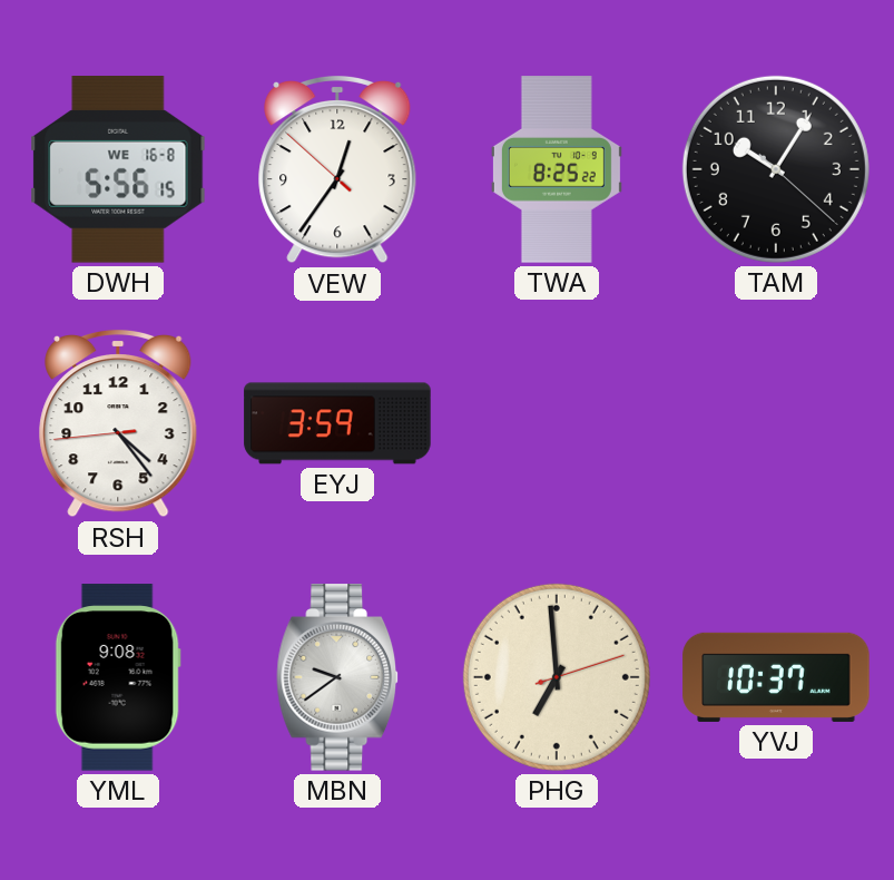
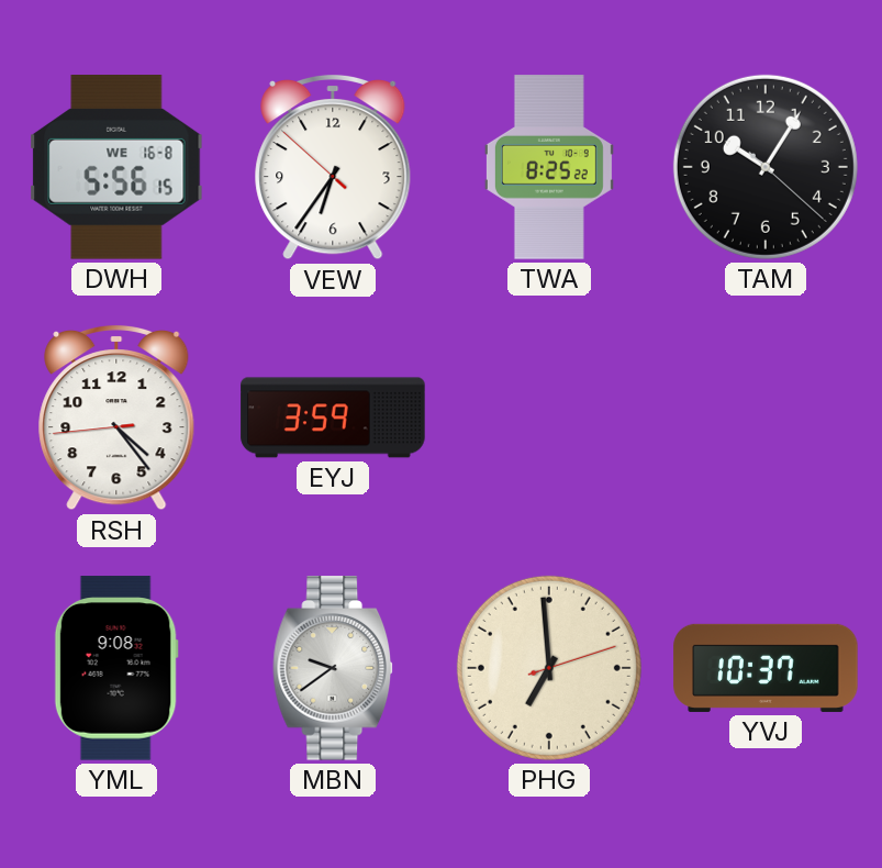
VEW: 12:35 -> 6:35 (333, 167)
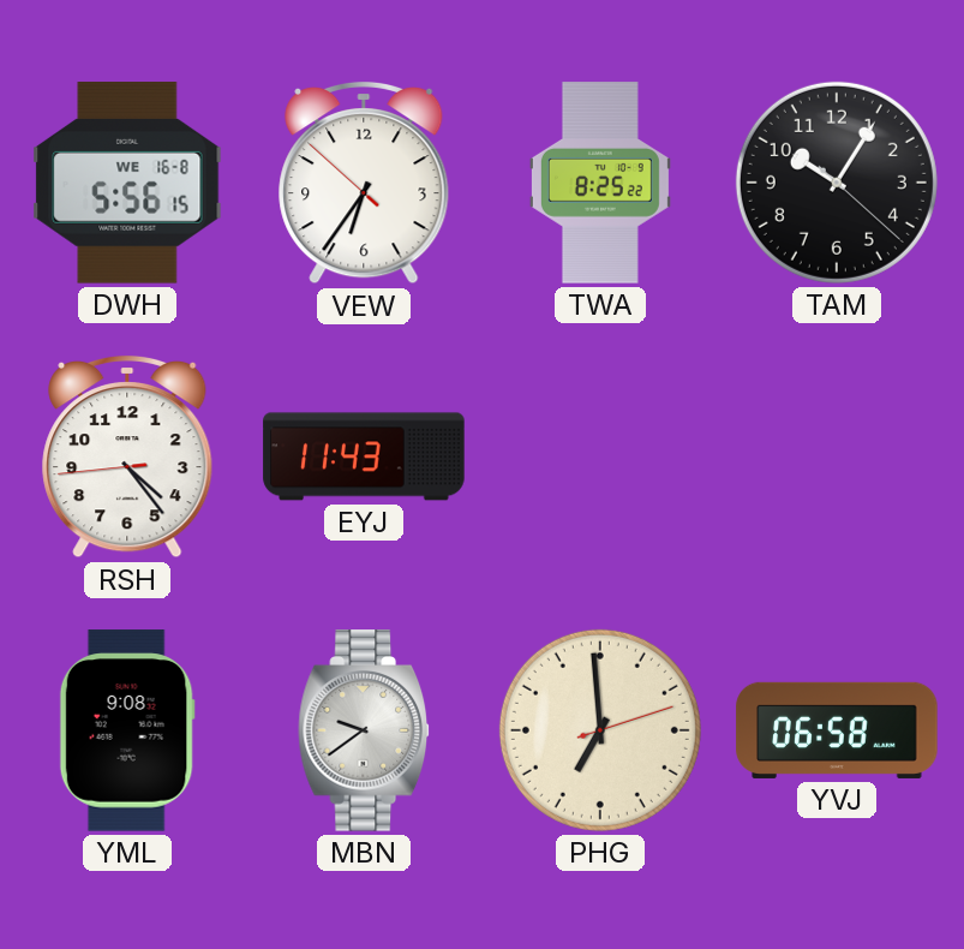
EYJ: 3:59 -> 11:43 (364, 456)
YVJ: 10:37 -> 06:58 (837, 730)
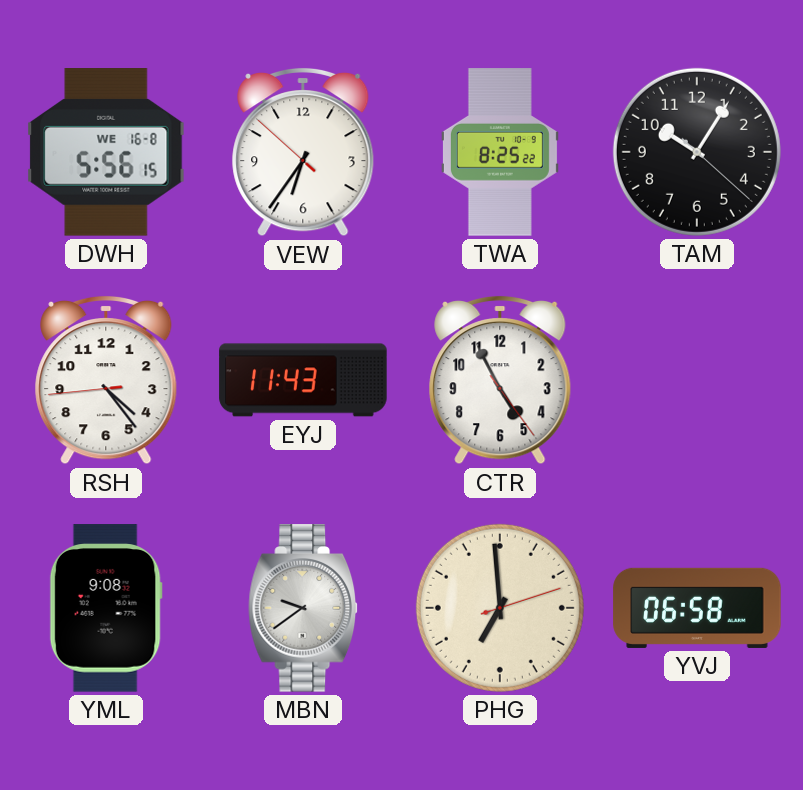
CTR: none -> 4:55 (500, 380)
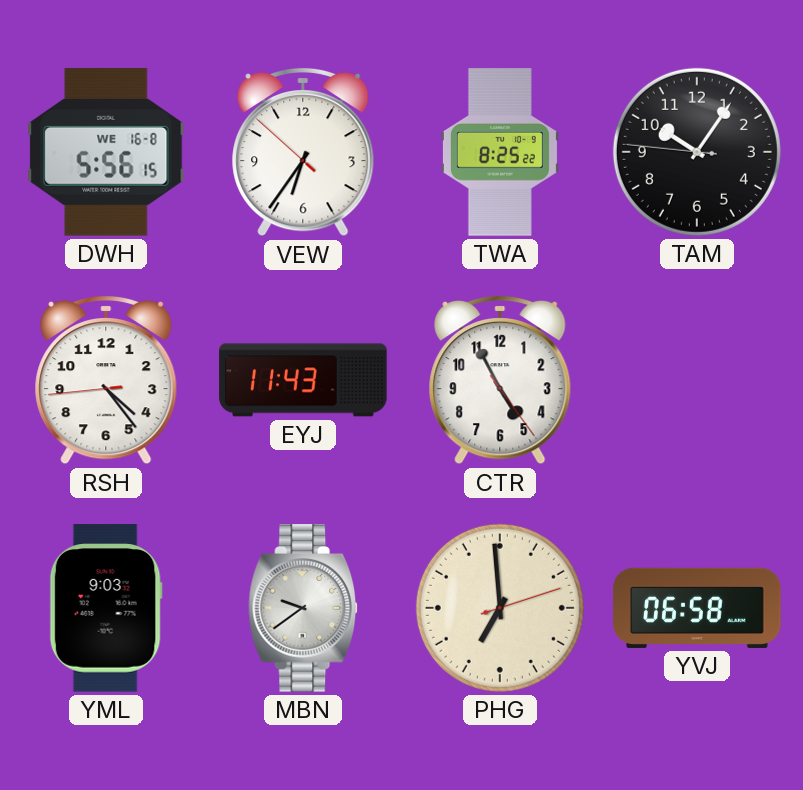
TAM: 10:05:22 -> 10:05:46 (697, 152)
YML: 9:08 -> 9:03 (106, 608)
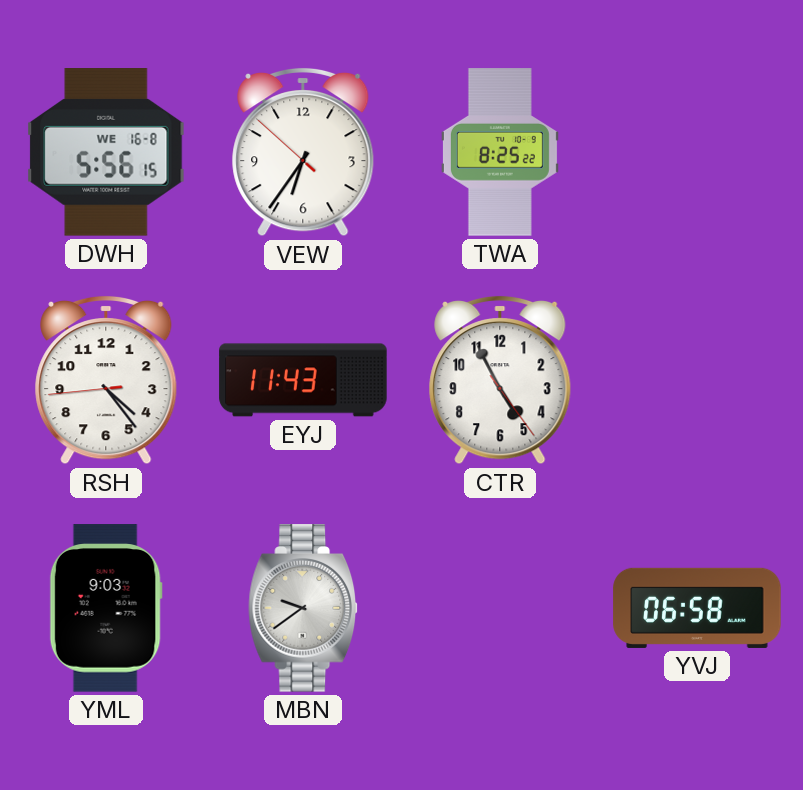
TAM: 10:05 -> none (697, 152)
PHG: 6:59 -> none (500, 608)
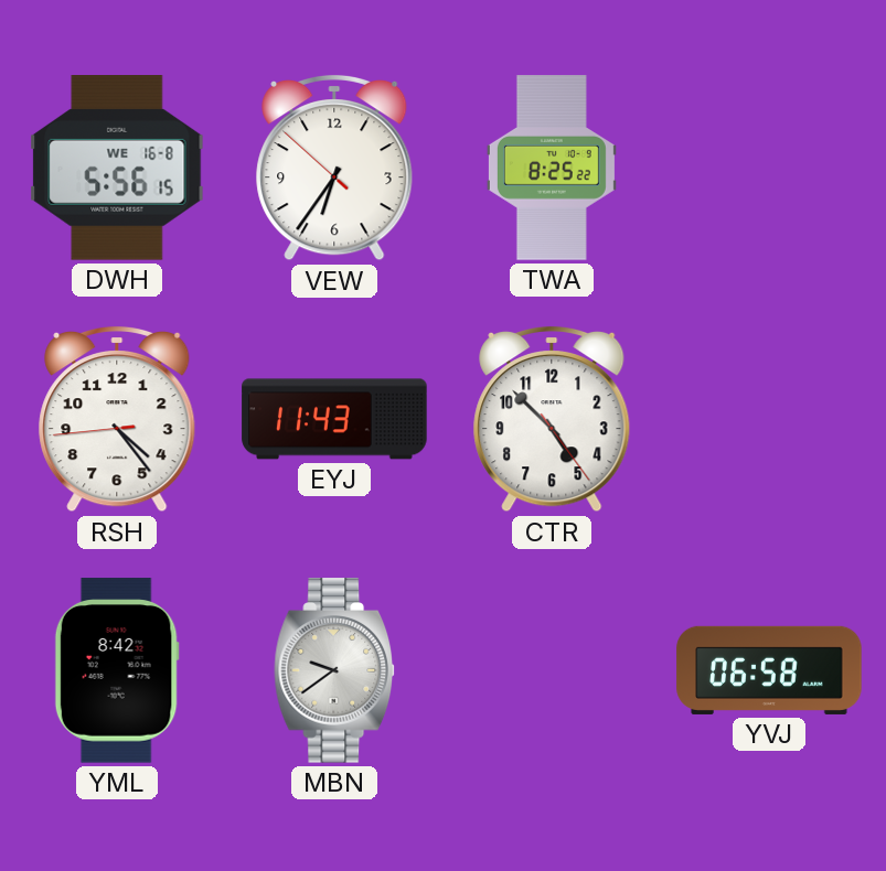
CTR: 4:55 -> 4:52 (552, 419)
YML: 9:03 -> 8:42 (117, 670)
